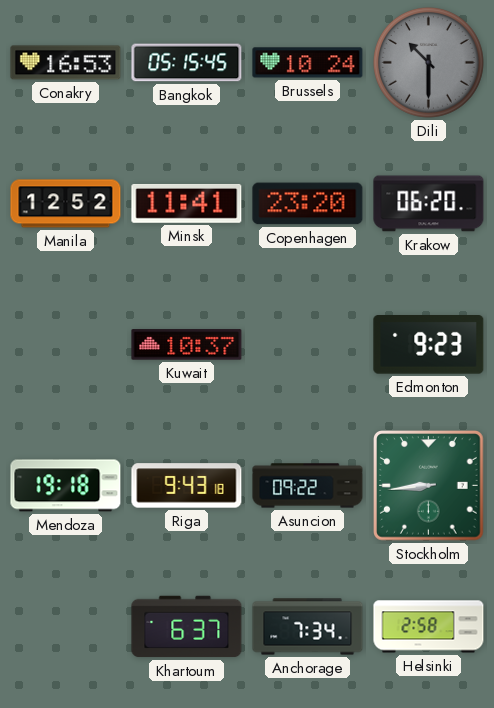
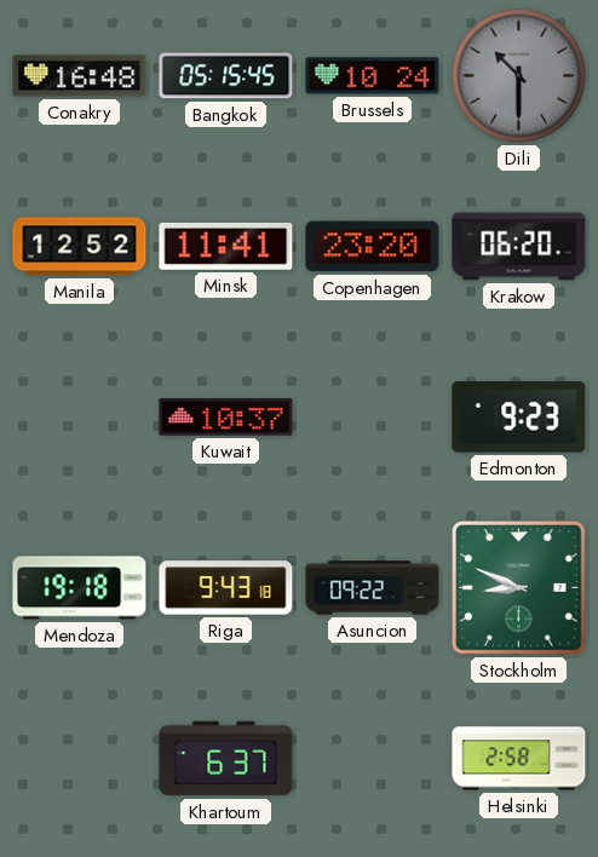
Conakry: 16:53 -> 16:48 (80, 76)
Stockholm: 8:44 -> 8:49 (519, 588)
Anchorage: 7:34 -> none (308, 627)
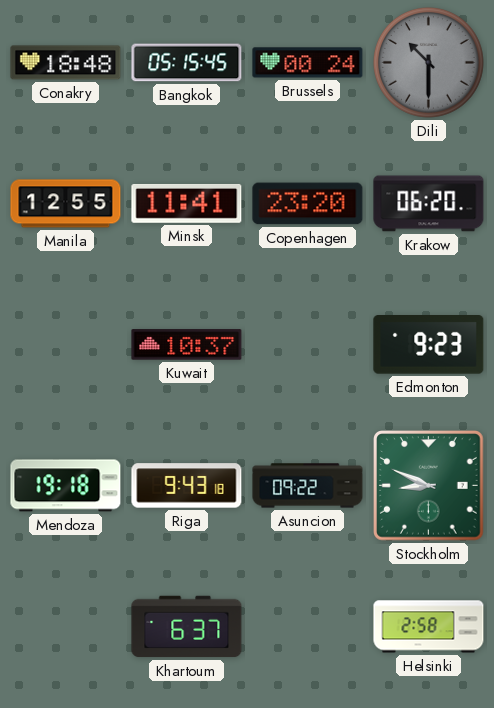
Conakry: 16:48 -> 18:48 (66, 63)
Brussels: 10:24 -> 00:24 (308, 63)
Manila: 12:52 -> 12:55 (66, 204)
